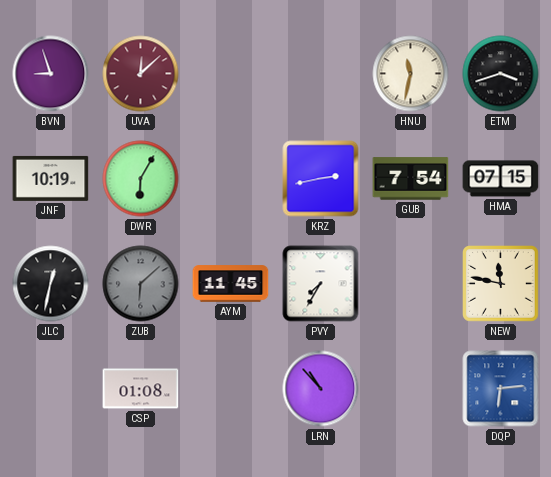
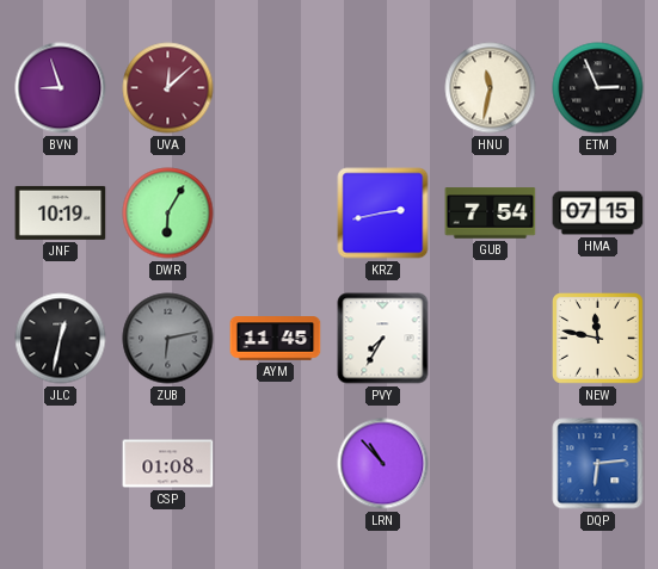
ETM: 3:42 -> 2:56 (598, 88)
ZUB: 6:08 -> 6:13 (168, 339)
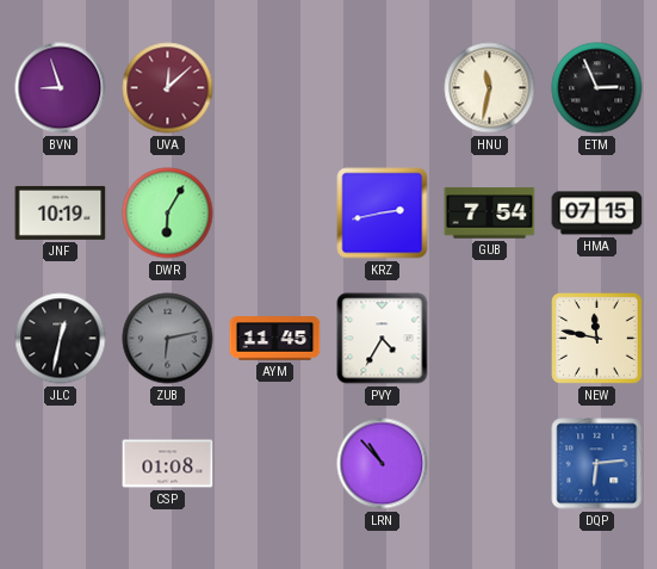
PVY: 7:35 -> 4:35 (383, 339)
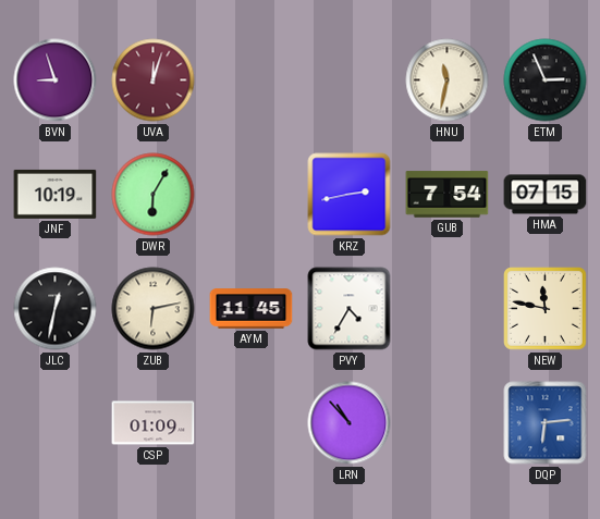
UVA: 12:08 -> 12:03 (154, 81)
ZUB dial: grey -> cream (154, 309)
CSP: 01:08 -> 01:09 (154, 423)
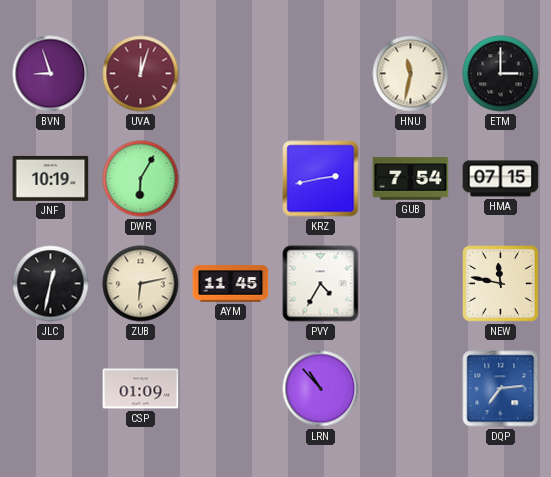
ETM: 2:56 -> 3:00 (501, 74)
DQP: 6:14 -> 7:14 (501, 389)
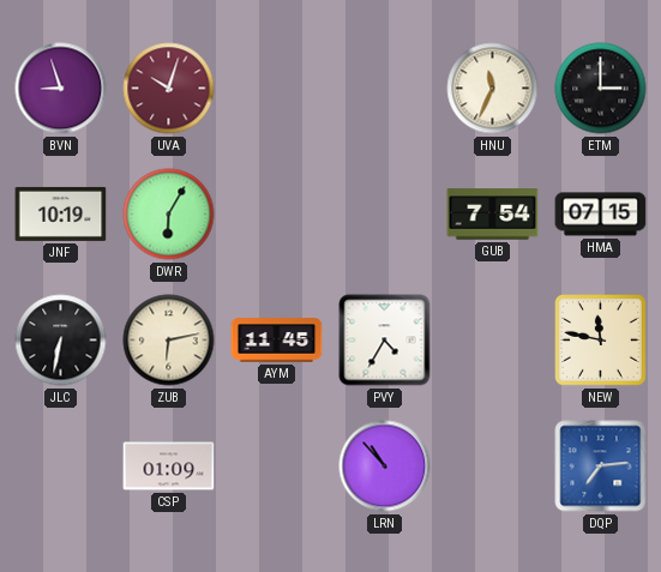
UVA: 12:03 -> 10:03 (169, 89)
HNU: 11:32 -> 11:34 (493, 89)
KRZ: 2:43 -> none (321, 179)
JLC: 12:32 -> 6:32 (61, 341)
